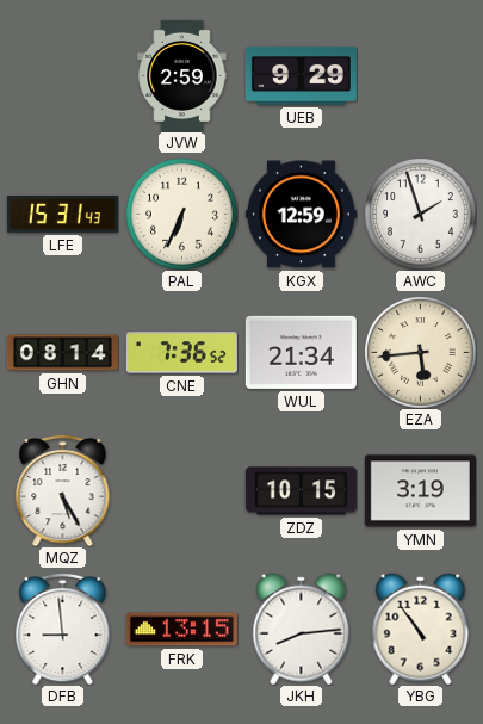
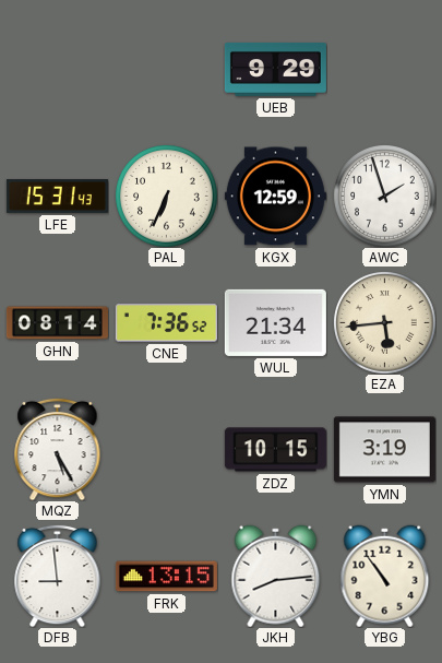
JVW: 2:59 -> none (182, 75)
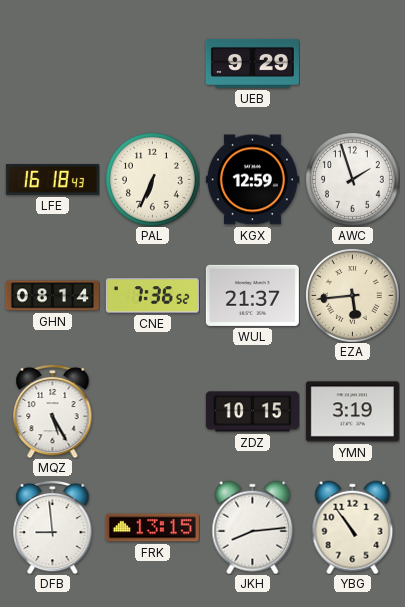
LFE: 15:31 -> 16:18 (52, 180)
WUL: 21:34 -> 21:37 (252, 295)
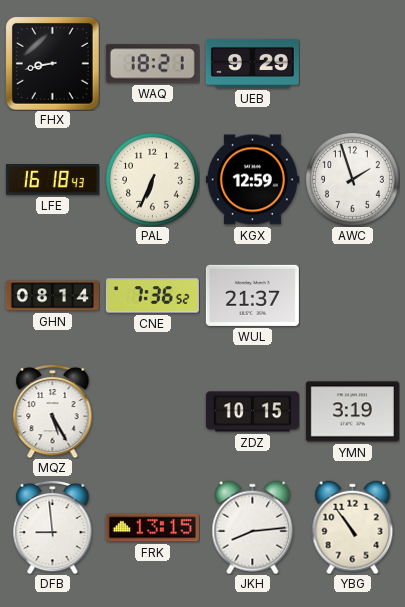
FHX: none -> 8:43 (52, 63)
WAQ: none -> 18:21 (152, 64)
EZA: 5:44 -> none (353, 296)
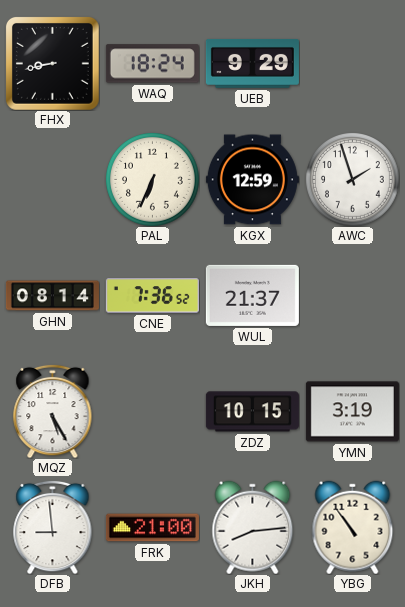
WAQ: 18:21 -> 18:24 (152, 64)
LFE: 16:18 -> none (52, 180)
FRK: 13:15 -> 21:00 (152, 528)
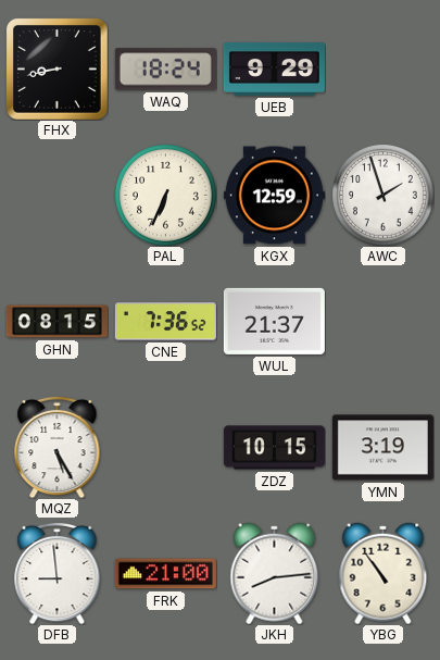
GHN: 08:14 -> 08:15 (56, 322)
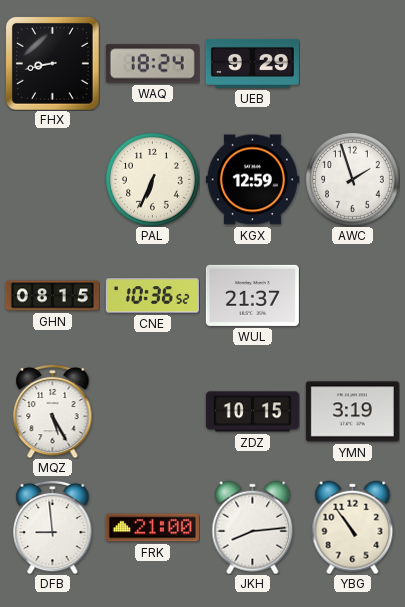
CNE: 7:36 -> 10:36 (152, 296)
